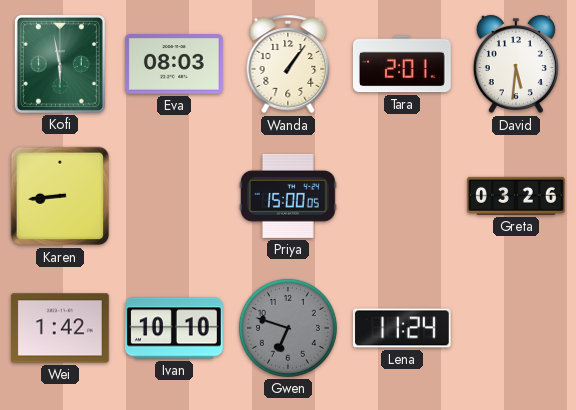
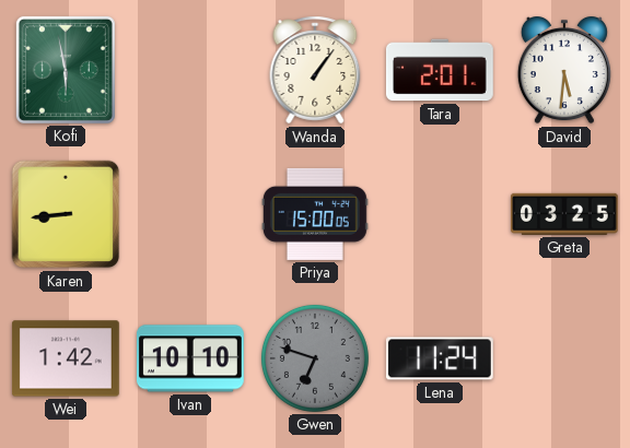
Eva: 08:03 -> none (174, 64)
Greta: 03:26 -> 03:25 (564, 214)
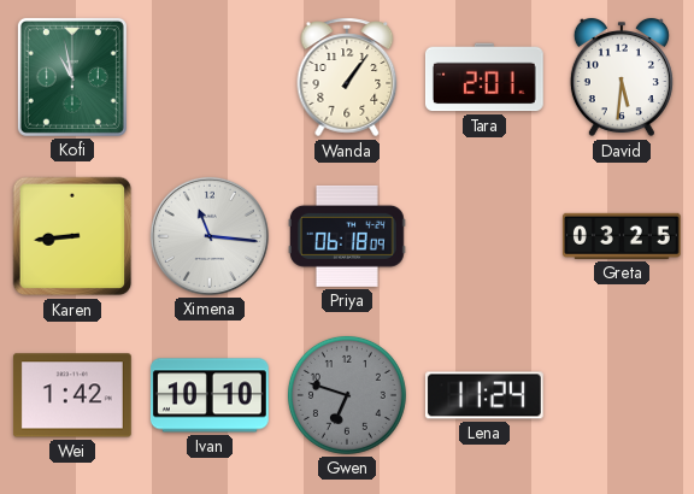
Kofi: 5:58 -> 10:58 (72, 77)
Ximena: none -> 11:16 (210, 236)
Priya: 15:00 -> 06:18 (347, 236)
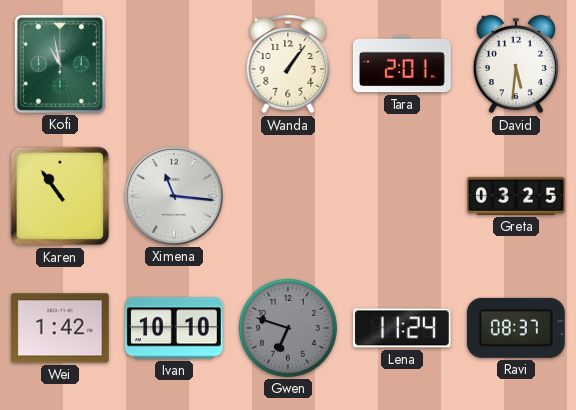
Karen: 8:44 -> 10:54 (60, 196)
Priya: 06:18 -> none (347, 236)
Ravi: none -> 08:37 (516, 328)
